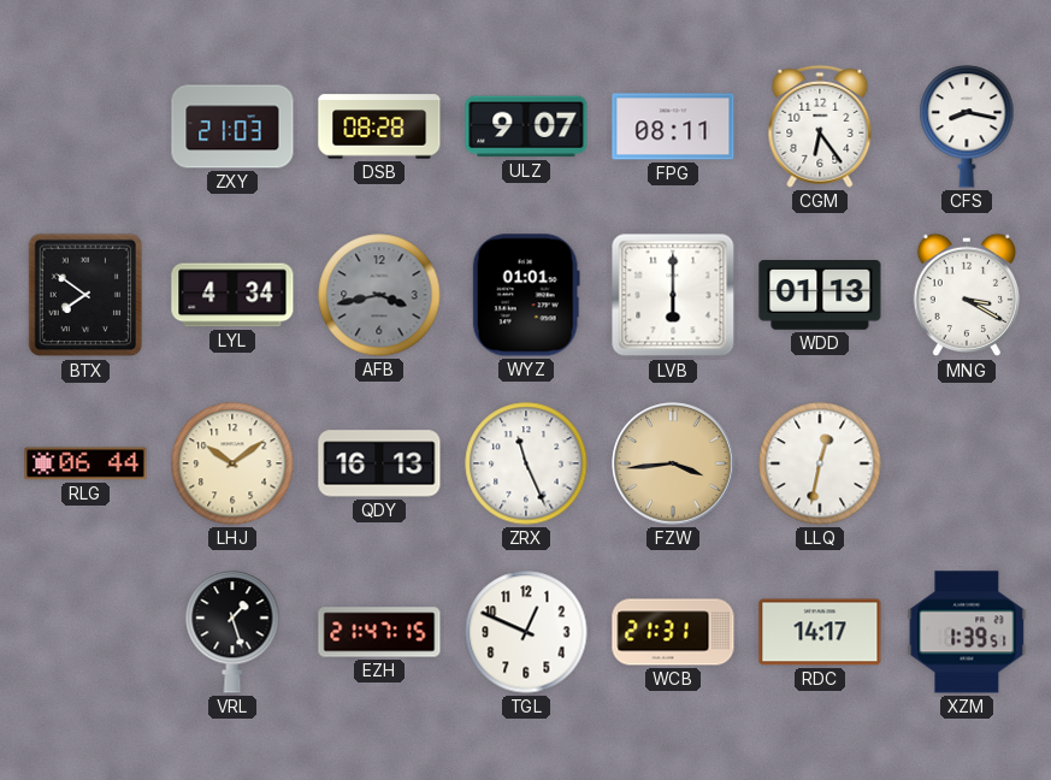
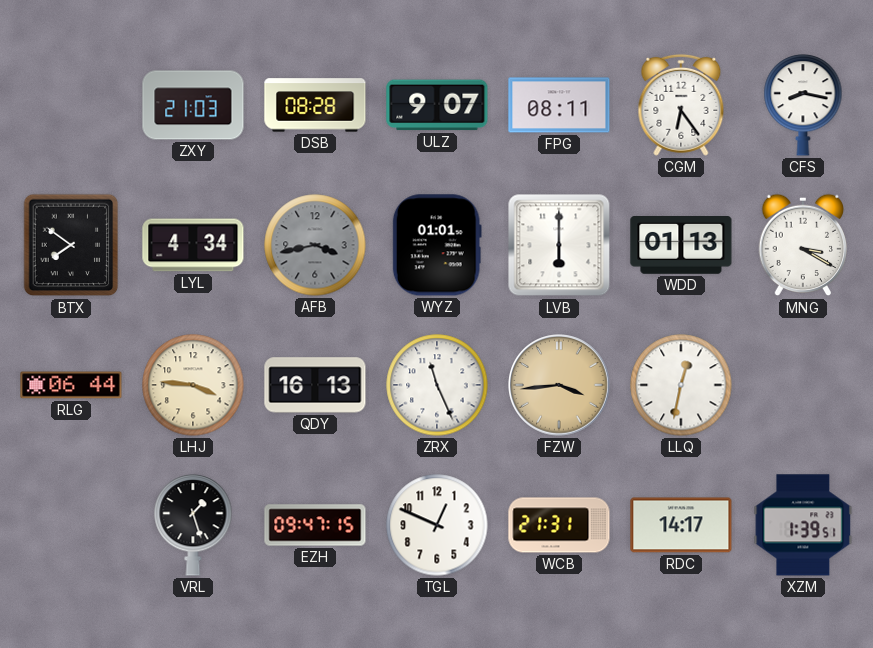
LHJ: 10:09 -> 3:46 (193, 385)
EZH: 21:47 -> 09:47 (315, 525)
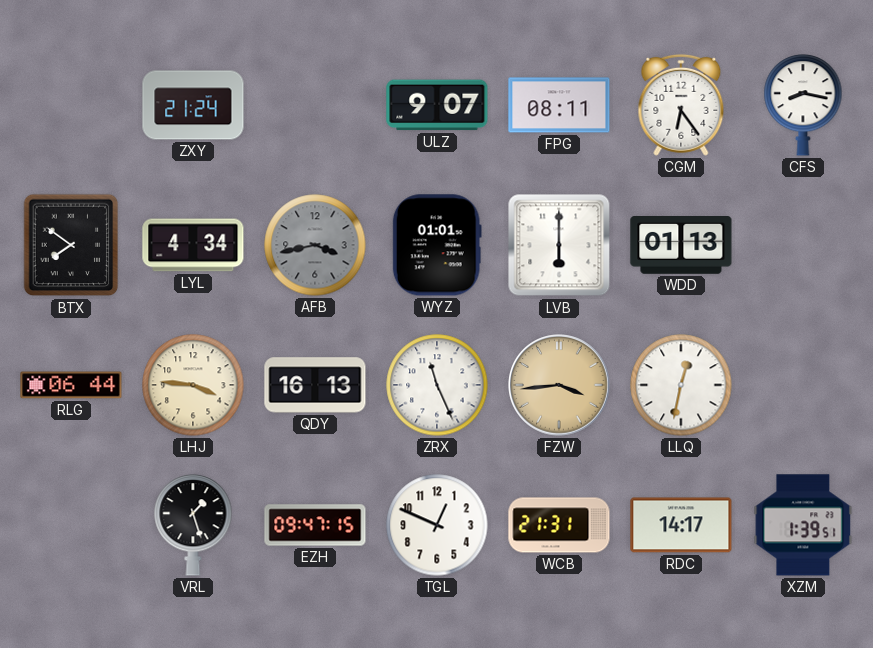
ZXY: 21:03 -> 21:24 (193, 105)
DSB: 08:28 -> none (315, 105)
MNG: 3:20 -> none (803, 245)
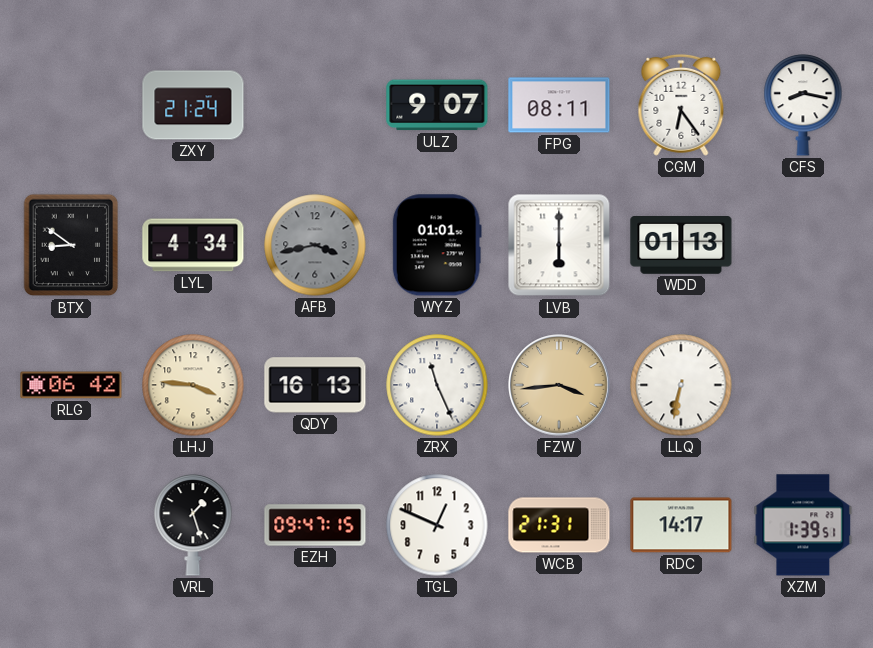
BTX: 7:51 -> 8:51 (71, 245)
RLG: 06:44 -> 06:42 (71, 385)
LLQ: 12:32 -> 6:32 (681, 385)
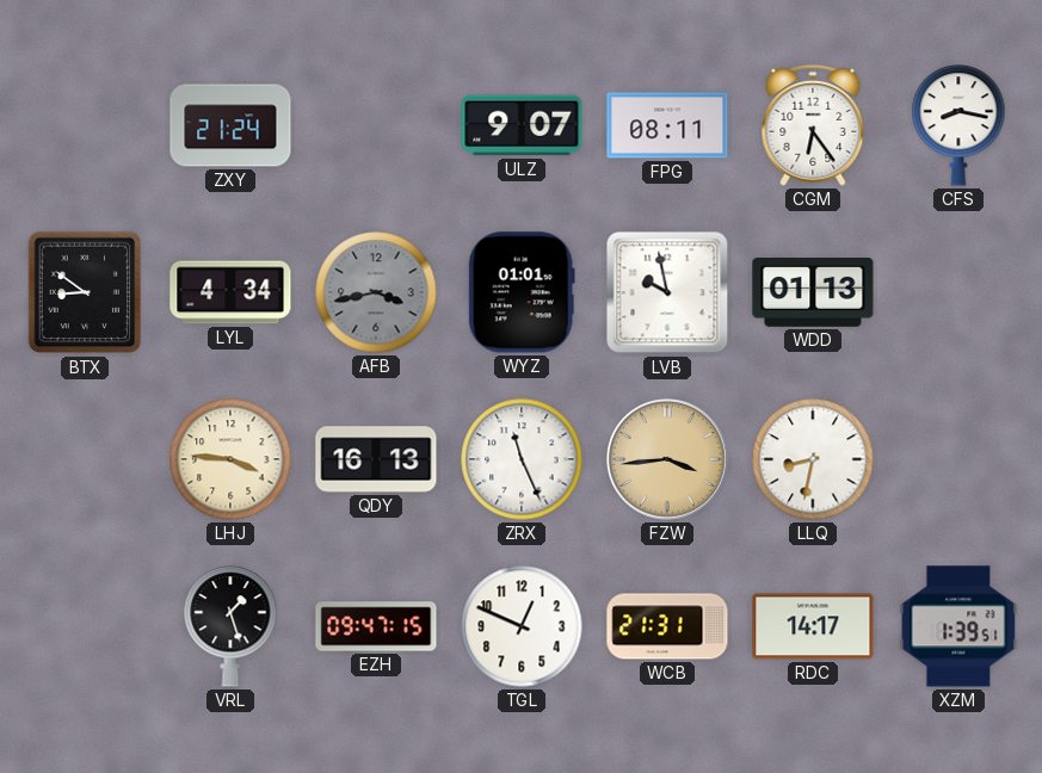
LVB: 6:00 -> 9:58 (667, 292)
RLG: 06:42 -> none (71, 385)
LLQ: 6:32 -> 8:32 (813, 459)
